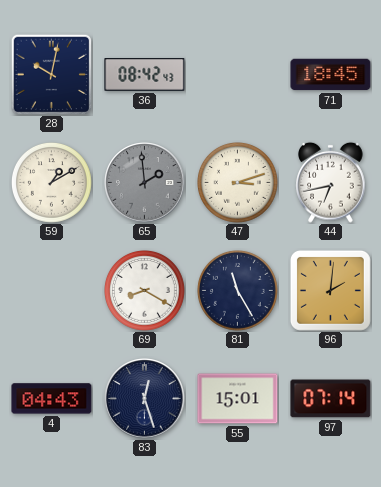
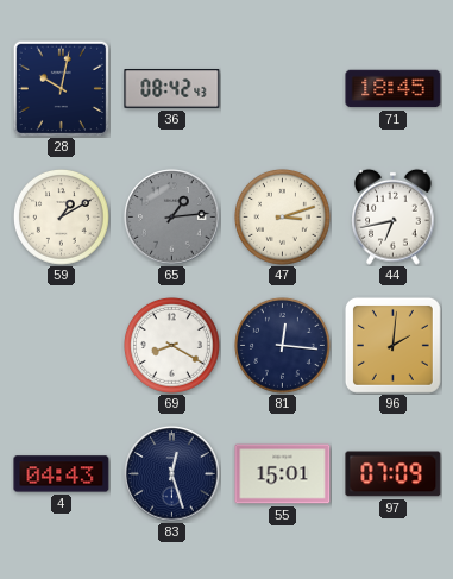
65: 1:59 -> 1:14 (172, 218)
81: 11:25 -> 12:16 (283, 346)
97: 07:14 -> 07:09 (394, 474)
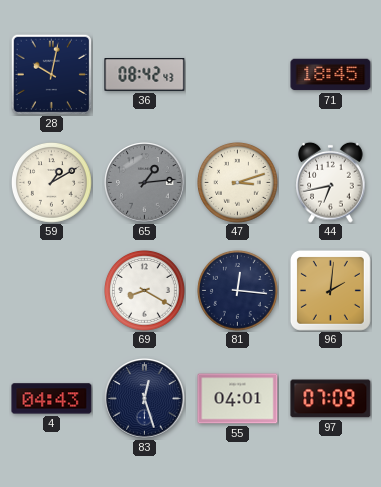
55: 15:01 -> 04:01 (238, 399)
